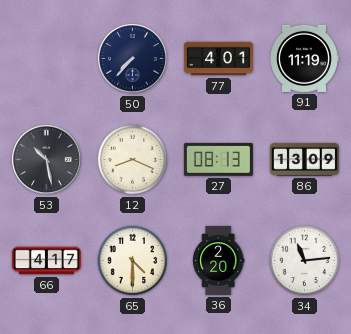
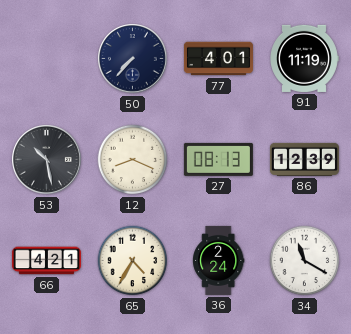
86: 13:09 -> 12:39 (304, 159)
66: 4:17 -> 4:21 (46, 261)
65: 4:30 -> 4:35 (133, 261)
36: 2:20 -> 2:24 (219, 260)
34: 11:14 -> 11:20 (305, 261)
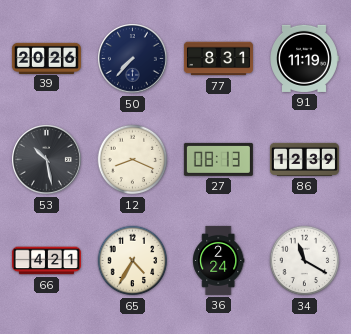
39: none -> 20:26 (46, 58)
77: 4:01 -> 8:31 (218, 59)
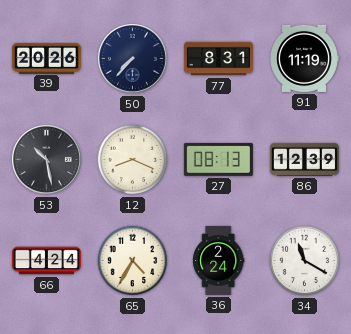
66: 4:21 -> 4:24 (46, 261)
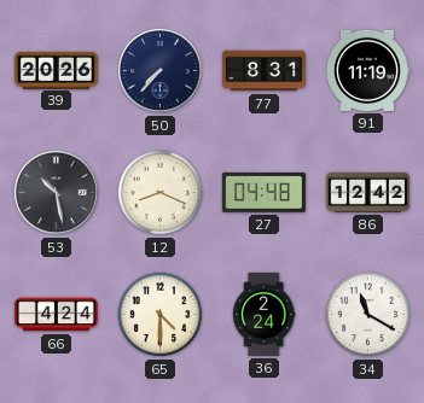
27: 08:13 -> 04:48 (263, 192)
86: 12:39 -> 12:42 (367, 192)
65: 4:35 -> 4:30 (161, 315)
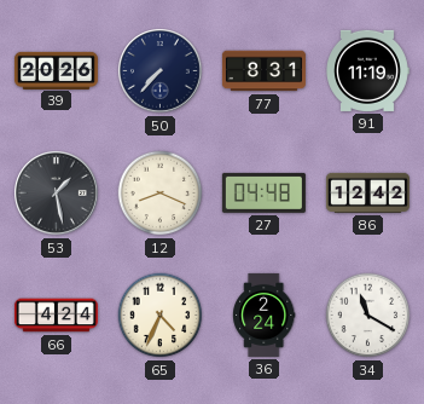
53: 10:28 -> 1:28 (57, 194)
65: 4:30 -> 4:34 (161, 316)
